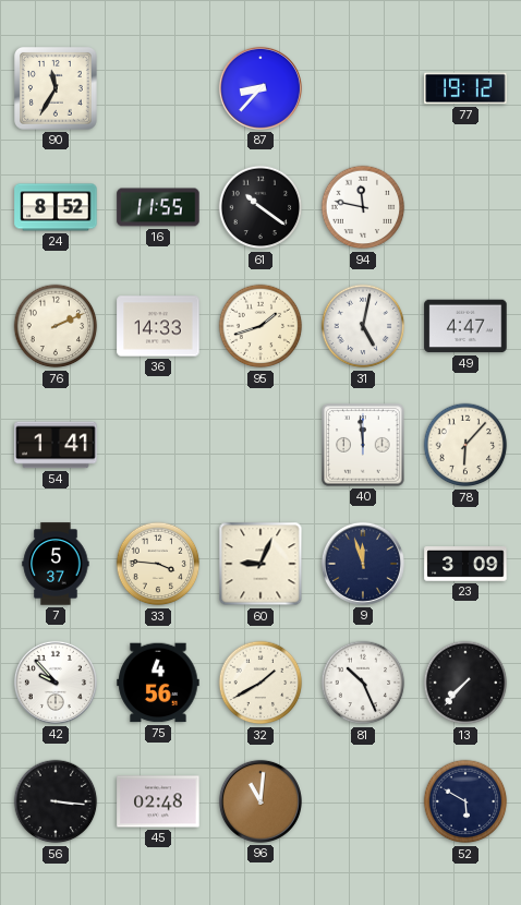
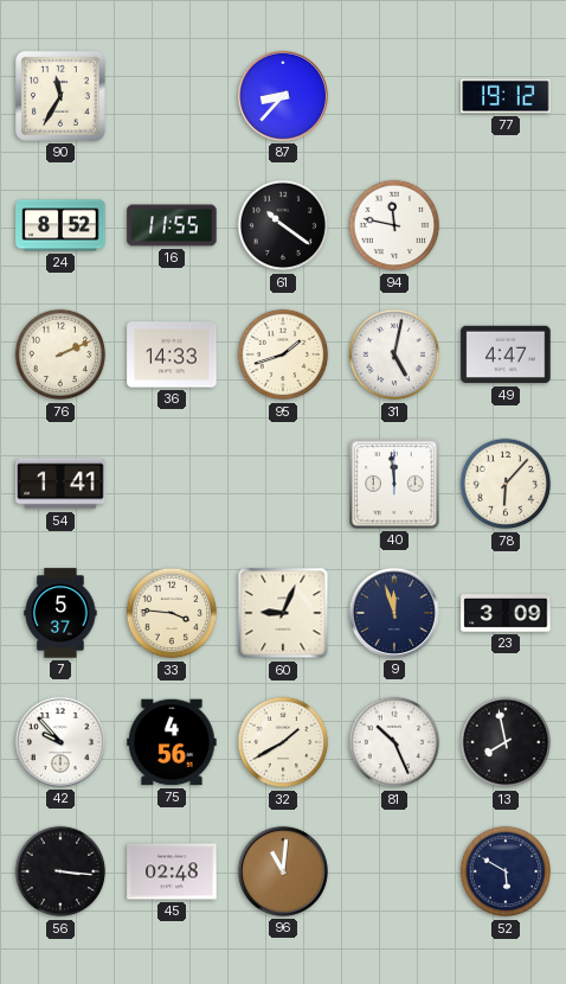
13: 7:37 -> 7:58 (506, 742)
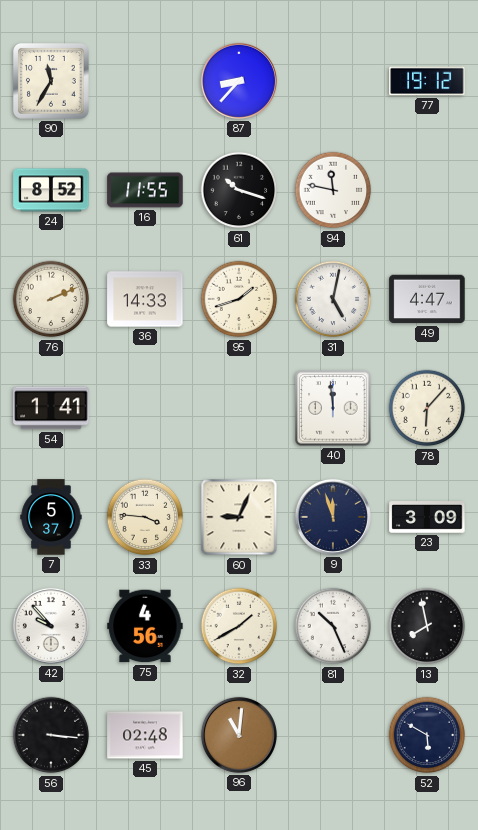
61: 10:21 -> 10:18 (239, 190)
